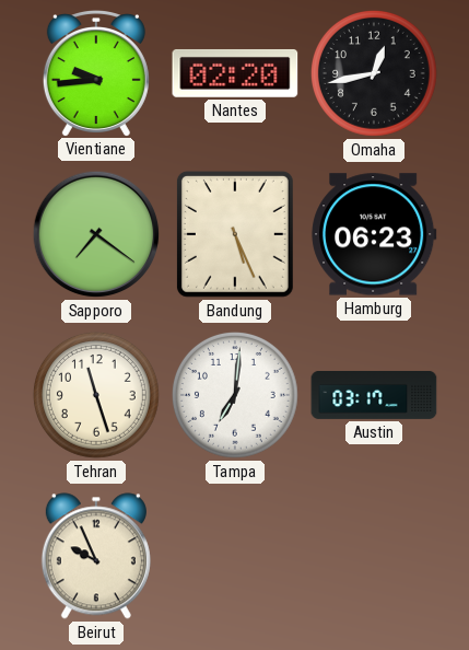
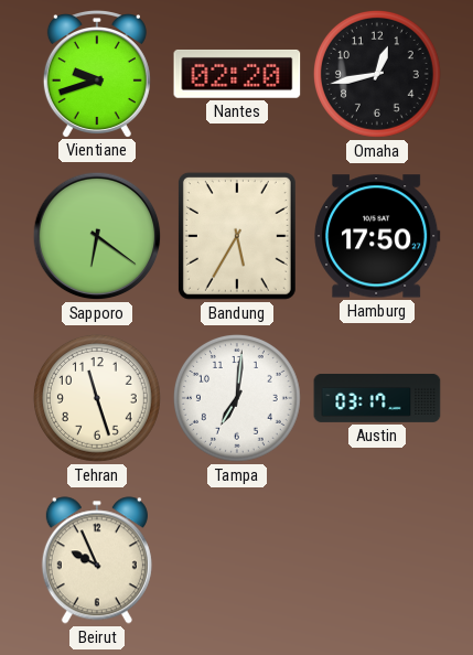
Vientiane: 9:44 -> 9:42 (97, 74)
Sapporo: 7:21 -> 6:21 (97, 236)
Bandung: 5:26 -> 5:35 (237, 236)
Hamburg: 06:23 -> 17:50 (377, 236)
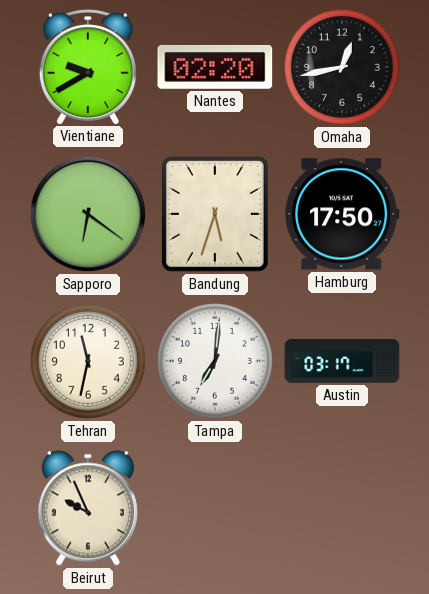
Vientiane: 9:42 -> 9:40 (88, 67)
Bandung: 5:35 -> 5:33 (215, 214)
Tehran: 11:27 -> 11:32 (88, 361)
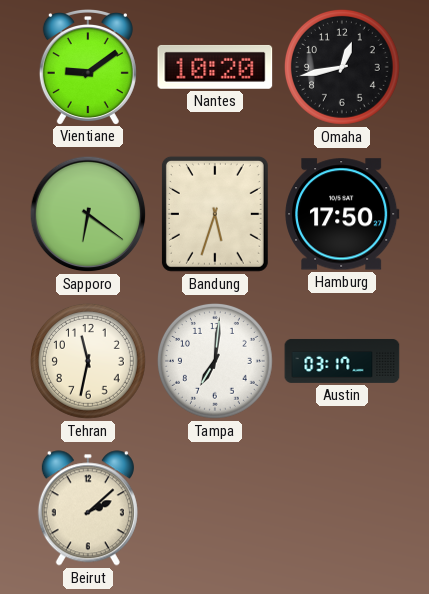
Vientiane: 9:40 -> 9:09 (88, 67)
Nantes: 02:20 -> 10:20 (215, 67)
Beirut: 9:56 -> 2:08 (88, 508)
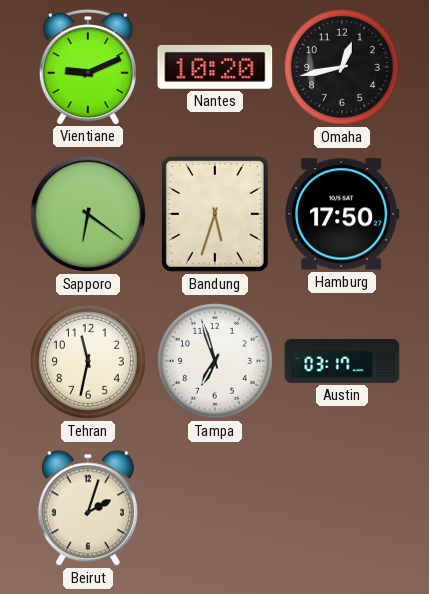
Vientiane: 9:09 -> 9:11 (88, 67)
Tampa: 7:01 -> 6:57 (215, 361)
Beirut: 2:08 -> 2:03 (88, 508)
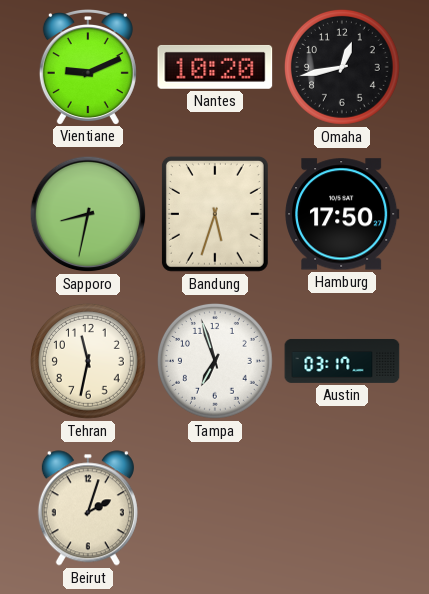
Sapporo: 6:21 -> 8:32 (88, 214)
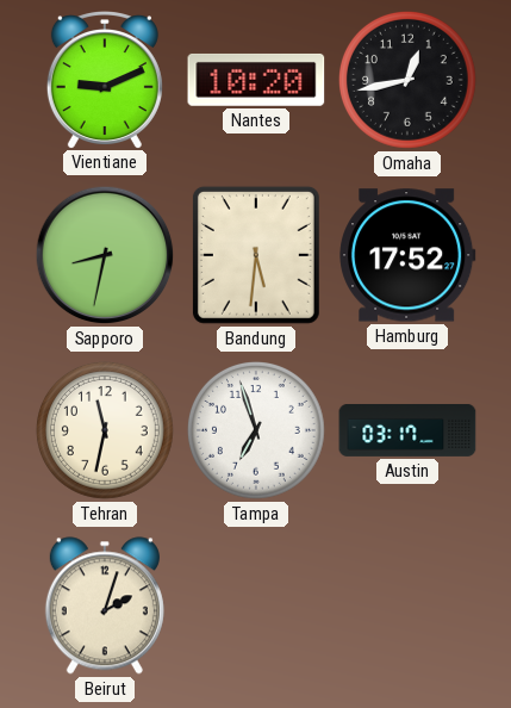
Bandung: 5:33 -> 5:31 (256, 255)
Hamburg: 17:50 -> 17:52 (407, 255)
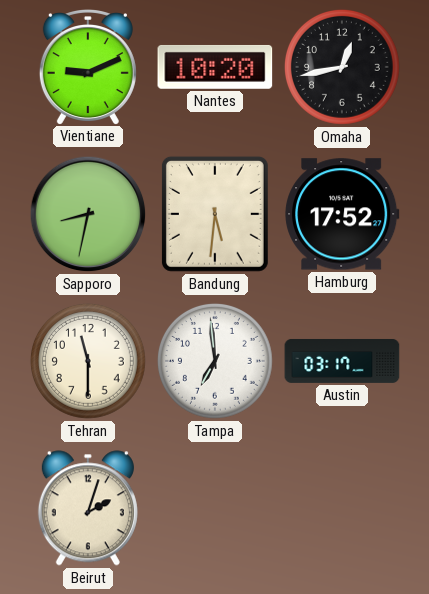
Tehran: 11:32 -> 11:30 (88, 361)
Tampa: 6:57 -> 6:59 (215, 361)
